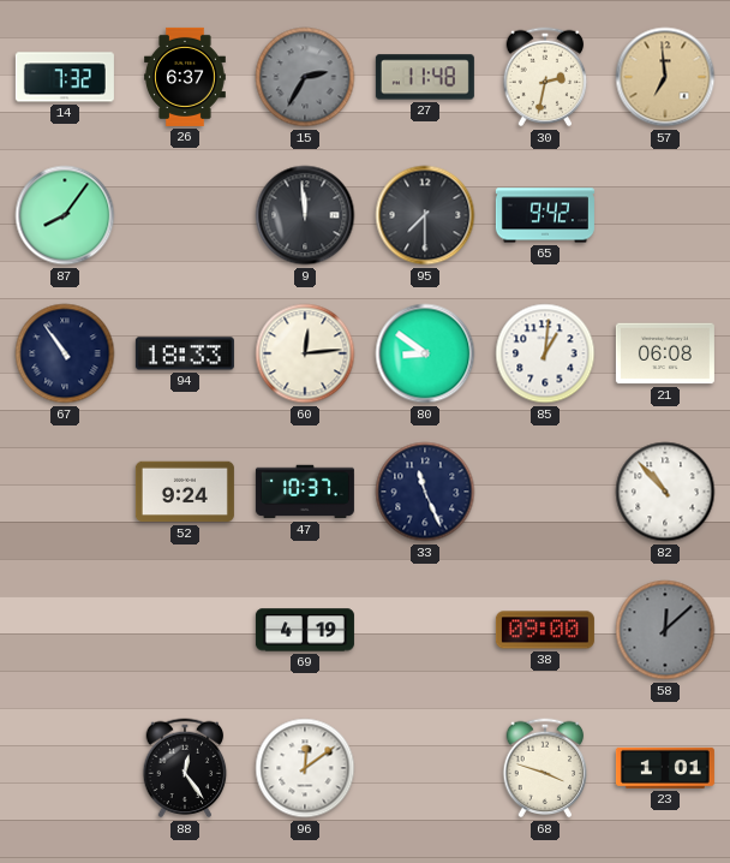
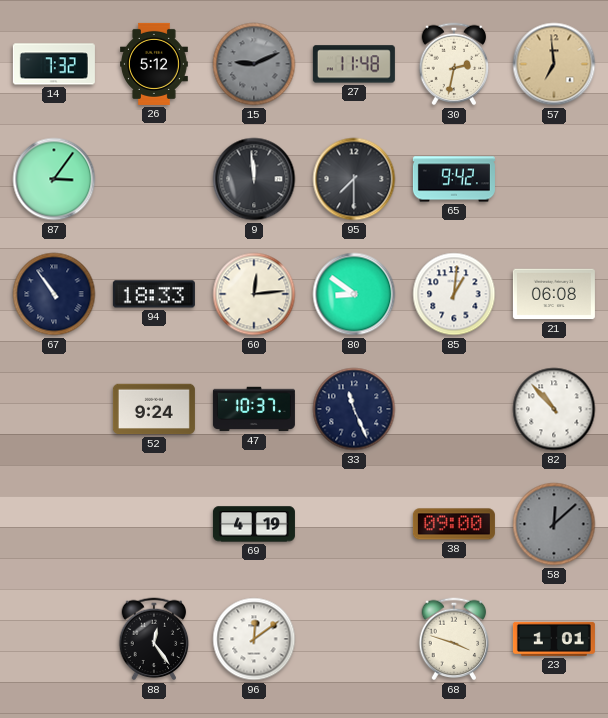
26: 6:37 -> 5:12 (155, 64)
15: 2:35 -> 9:11 (254, 64)
87: 8:06 -> 3:06 (54, 179)
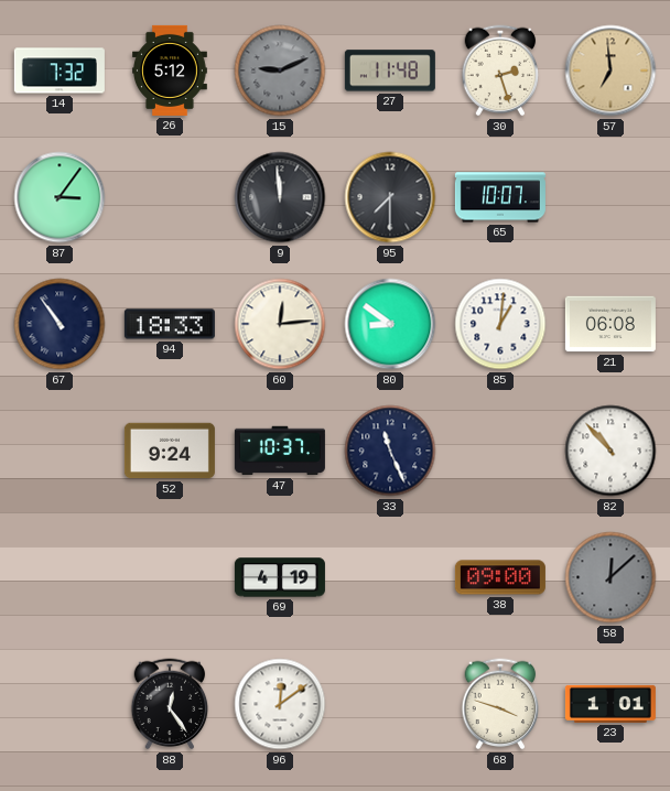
30: 2:32 -> 2:27 (500, 71)
65: 9:42 -> 10:07 (500, 197)
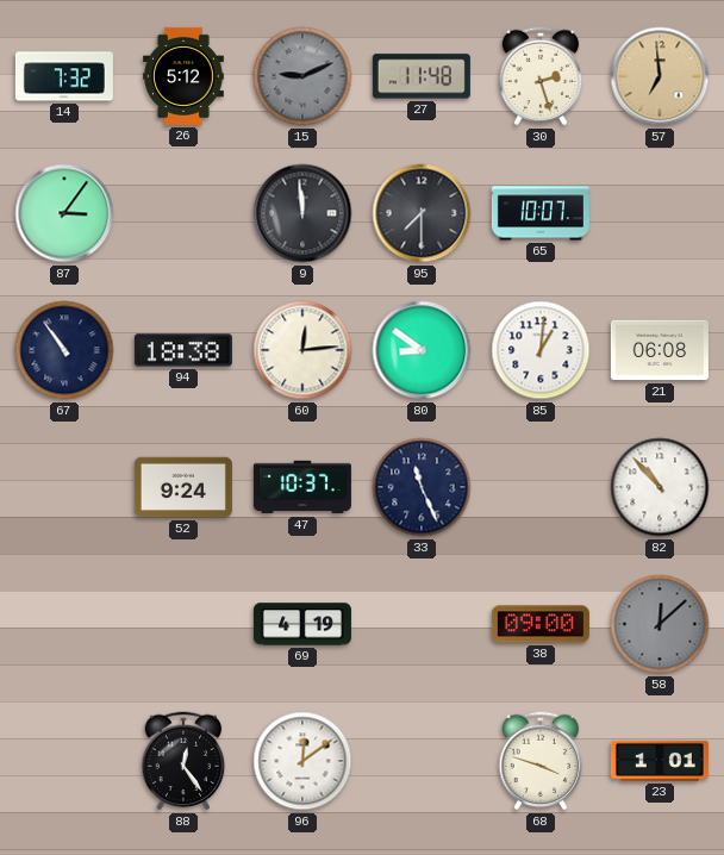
94: 18:33 -> 18:38 (183, 350)
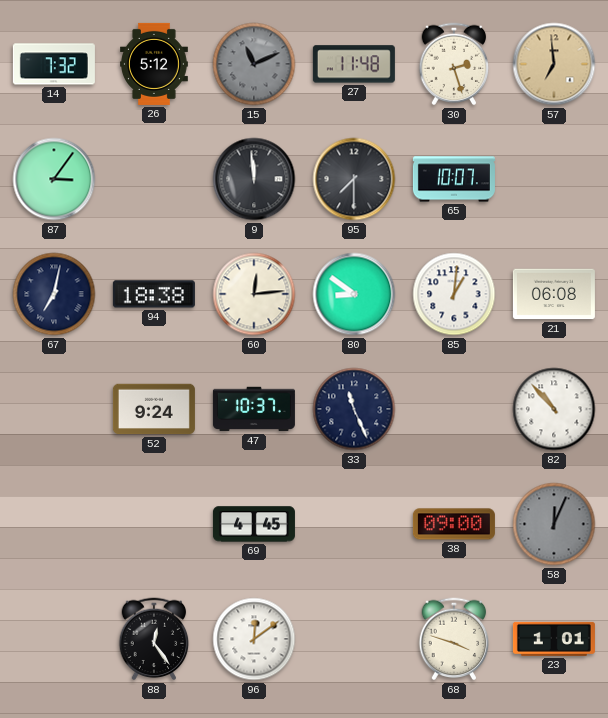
15: 9:11 -> 11:11 (254, 64)
67: 10:54 -> 7:02 (54, 294)
69: 4:19 -> 4:45 (254, 524)
58: 12:08 -> 12:04 (554, 524)
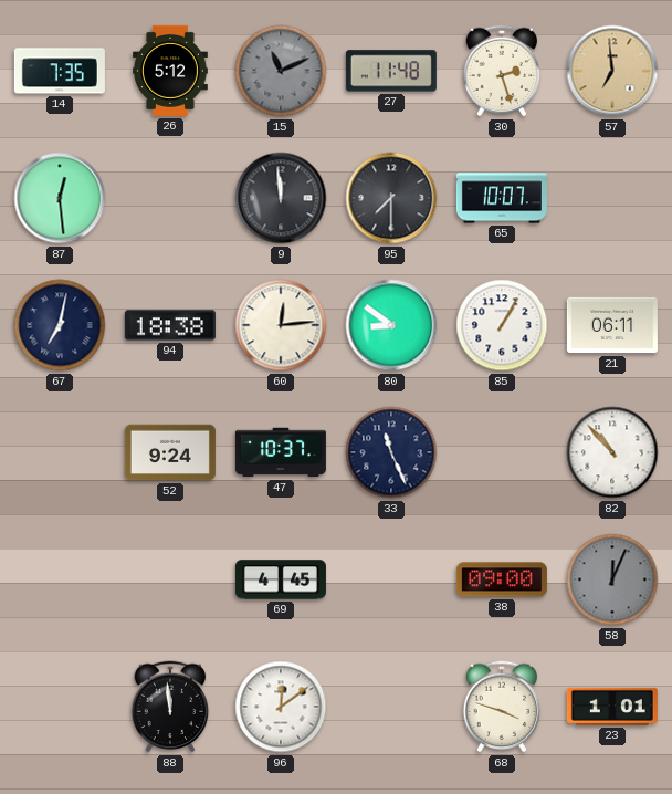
14: 7:32 -> 7:35 (60, 71)
87: 3:06 -> 12:29 (60, 198)
85: 1:01 -> 1:05 (502, 325)
21: 06:08 -> 06:11 (612, 325)
88: 12:24 -> 11:59 (170, 707)
